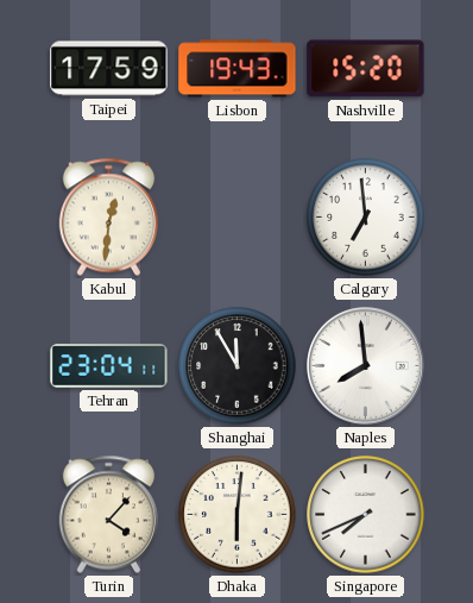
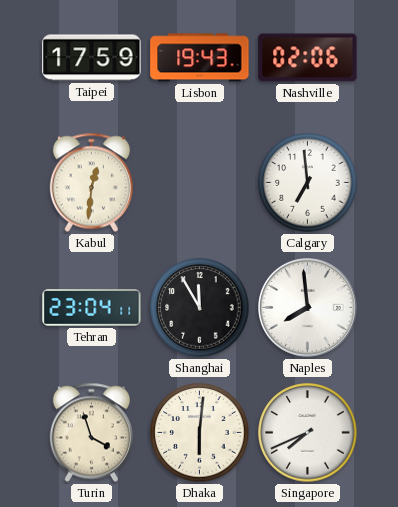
Nashville: 15:20 -> 02:06 (308, 58)
Turin: 4:07 -> 3:57 (91, 433)
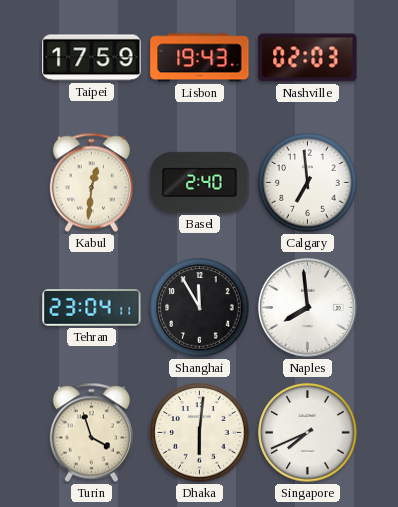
Nashville: 02:06 -> 02:03 (308, 58)
Basel: none -> 2:40 (200, 182)
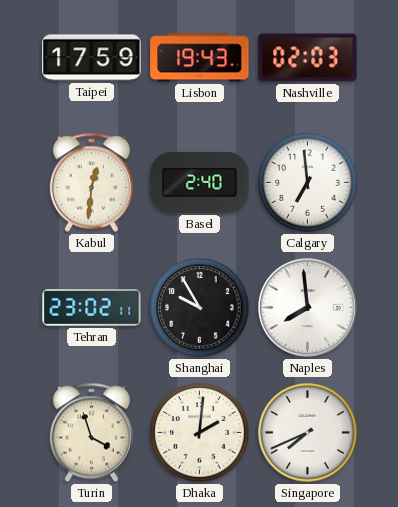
Tehran: 23:04 -> 23:02 (92, 308)
Shanghai: 11:55 -> 9:55 (200, 308)
Dhaka: 6:01 -> 2:01 (200, 433)
